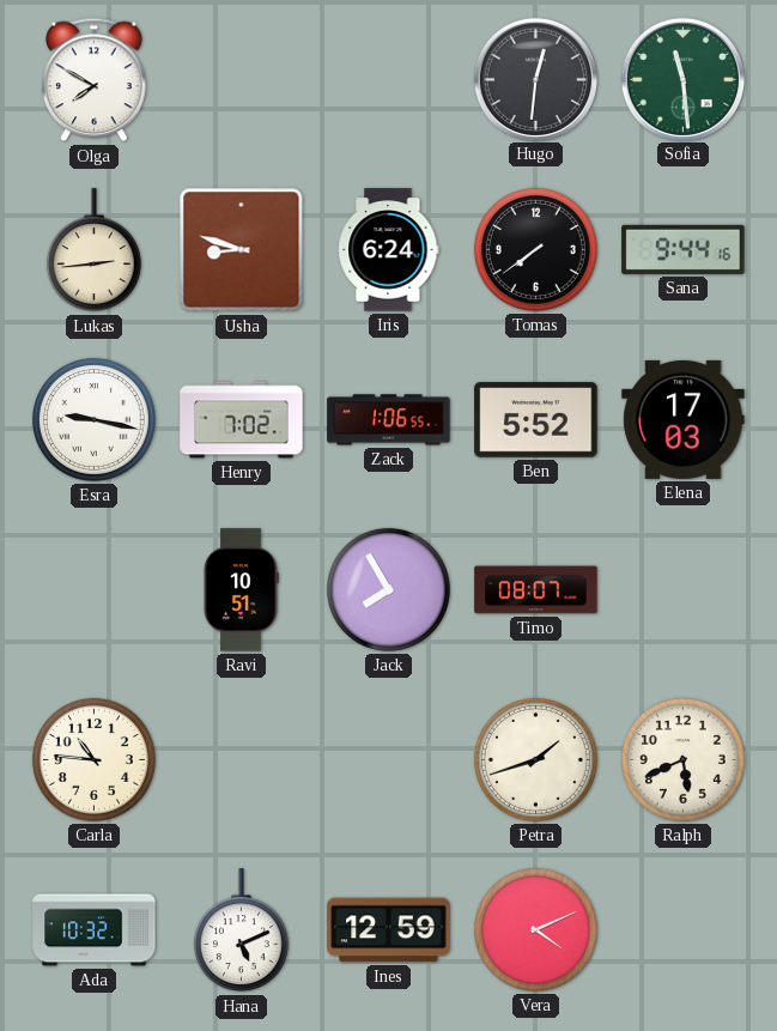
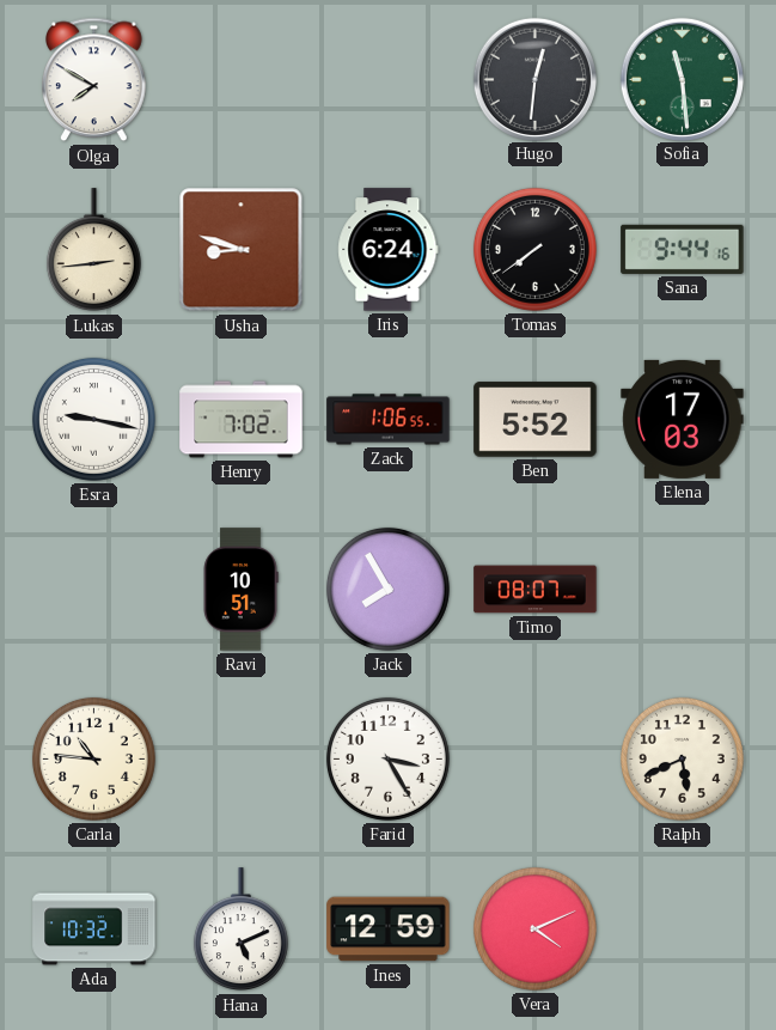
Farid: none -> 3:25 (387, 758)
Petra: 1:42 -> none (535, 759)
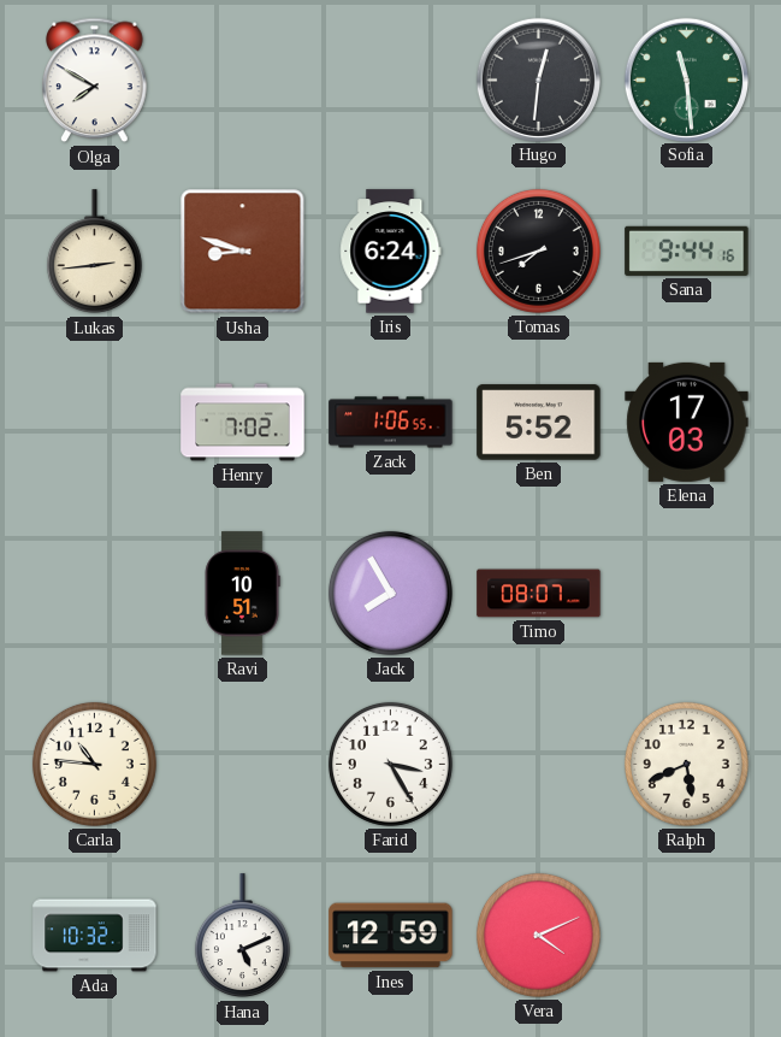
Tomas: 7:39 -> 7:42 (538, 251)
Esra: 9:17 -> none (93, 419)
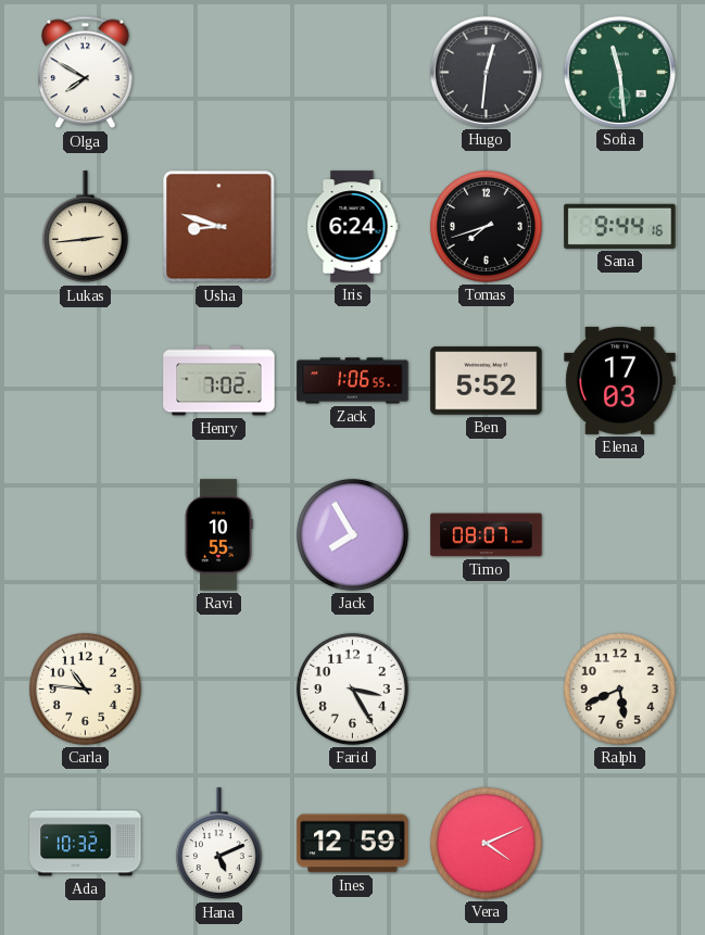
Ravi: 10:51 -> 10:55 (218, 535)
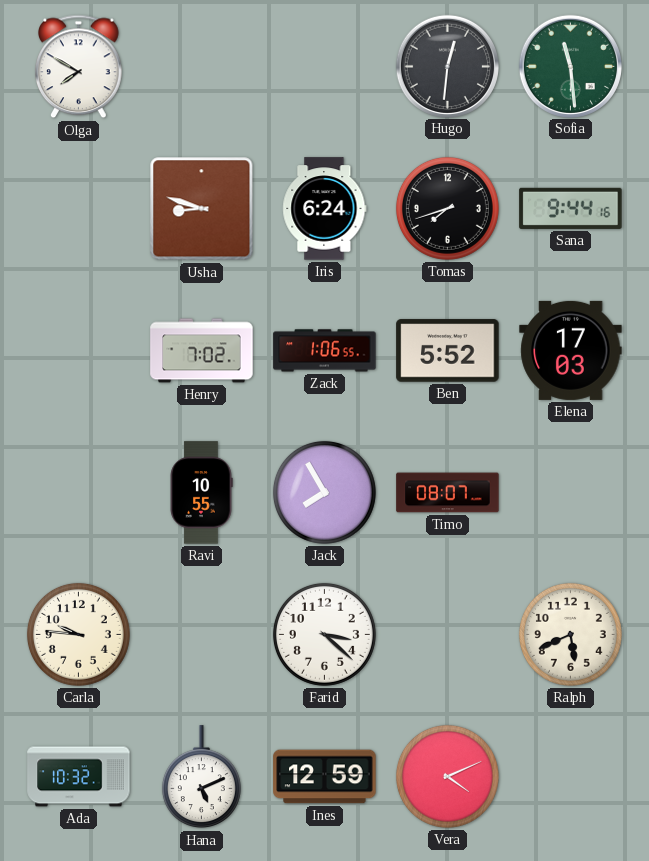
Lukas: 2:44 -> none (85, 227)
Carla: 10:46 -> 9:46 (78, 634)
Farid: 3:25 -> 3:22 (324, 634)
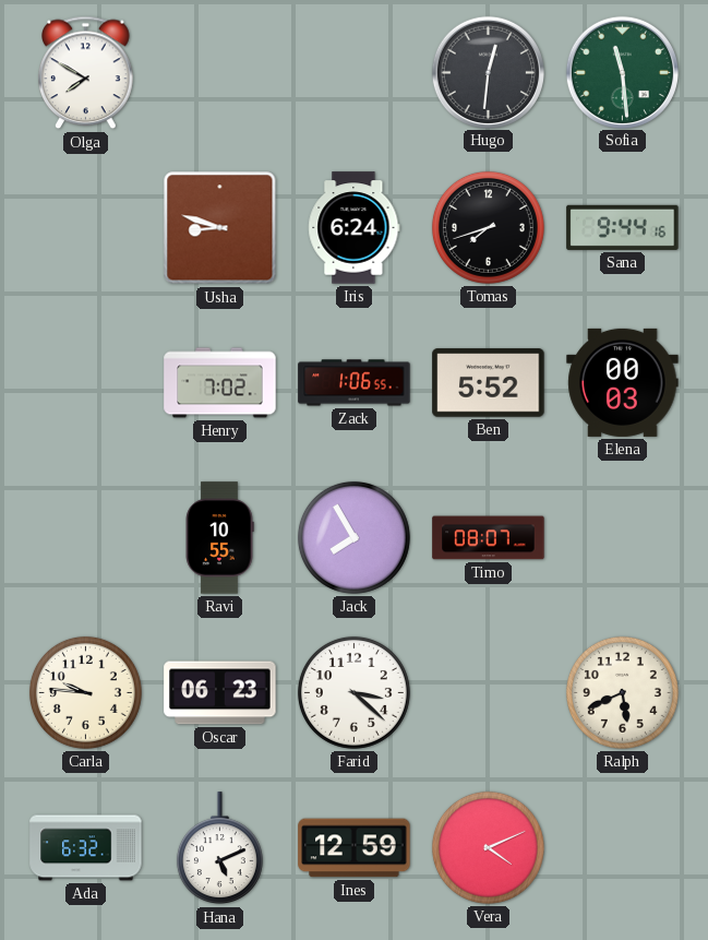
Elena: 17:03 -> 00:03 (623, 382)
Oscar: none -> 06:23 (220, 693)
Ada: 10:32 -> 6:32 (86, 848)
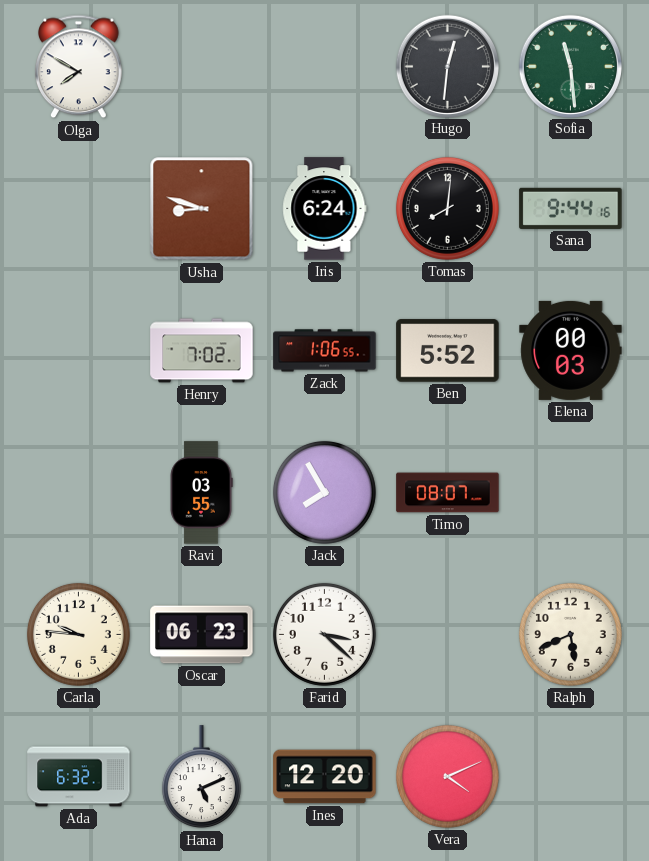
Tomas: 7:42 -> 8:01 (447, 208)
Ravi: 10:55 -> 03:55 (201, 493)
Ines: 12:59 -> 12:20 (325, 777)
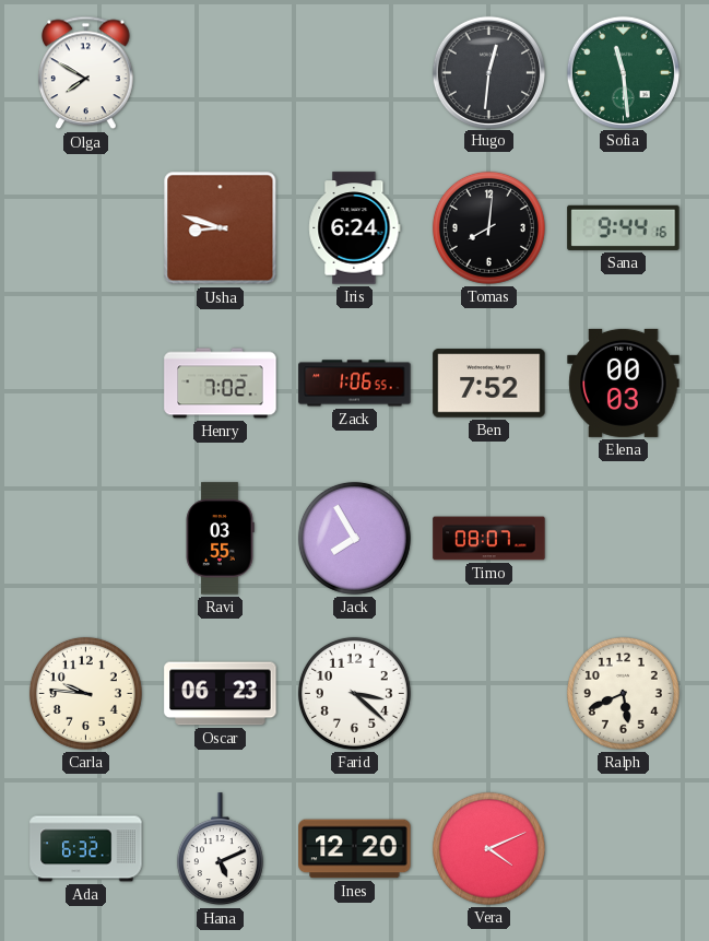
Ben: 5:52 -> 7:52 (489, 384)
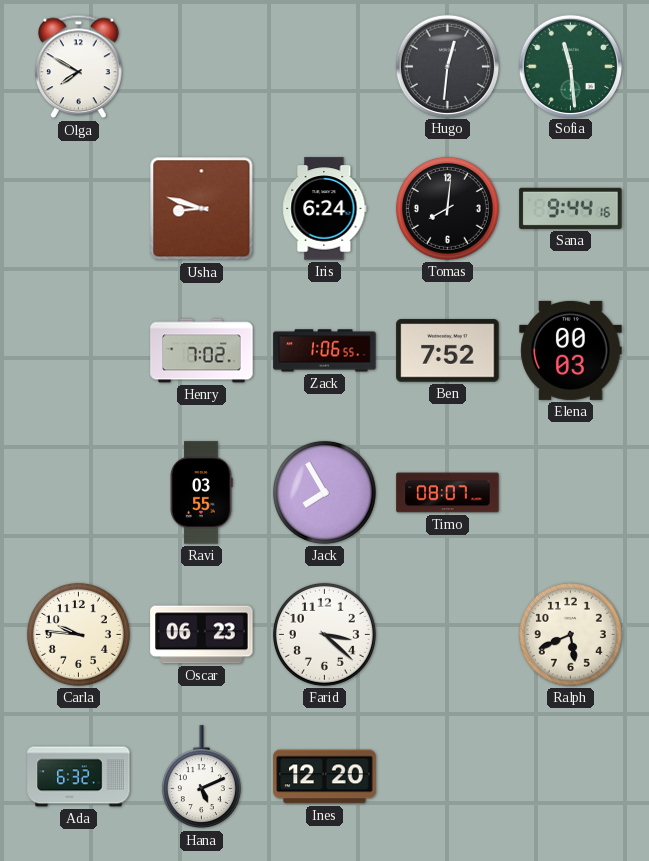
Vera: 4:11 -> none (488, 848)
